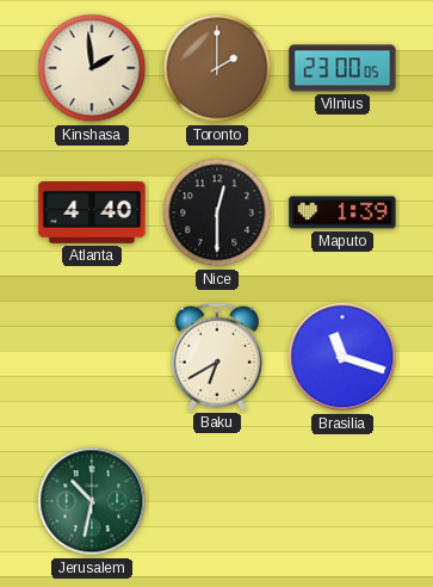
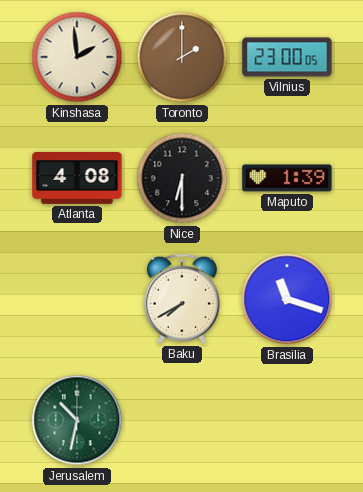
Atlanta: 4:40 -> 4:08 (77, 179)
Nice: 12:30 -> 6:30 (182, 178)
Baku: 6:40 -> 7:40 (182, 299)
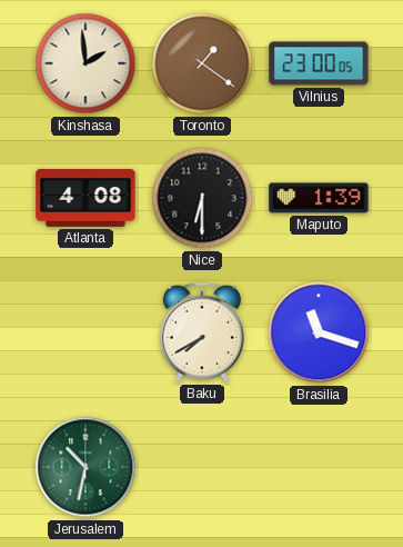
Toronto: 2:00 -> 1:21 (202, 63)
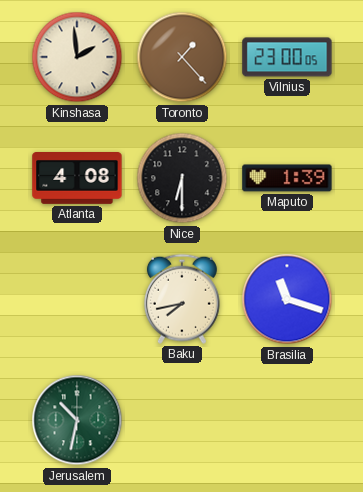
Toronto: 1:21 -> 1:23 (182, 57)
Baku: 7:40 -> 7:43 (182, 299)
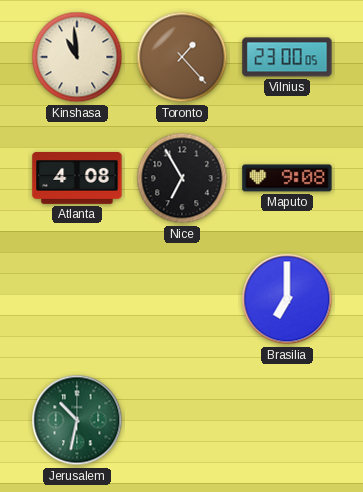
Kinshasa: 1:59 -> 10:59 (77, 57)
Nice: 6:30 -> 6:55 (182, 178)
Maputo: 1:39 -> 9:08 (287, 178)
Baku: 7:43 -> none (182, 299)
Brasilia: 11:18 -> 7:00 (287, 299)
